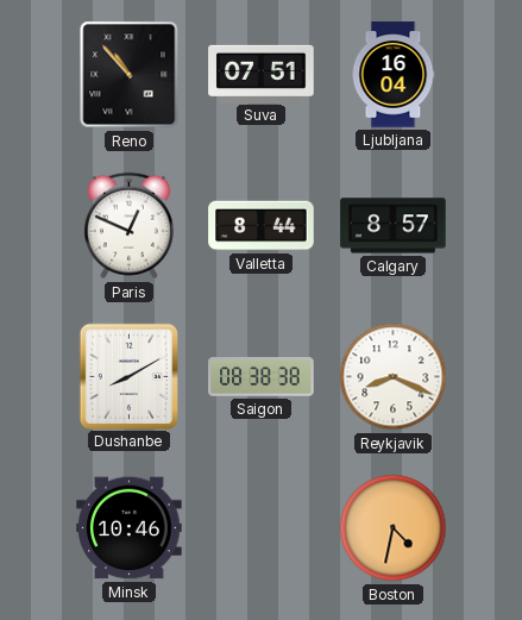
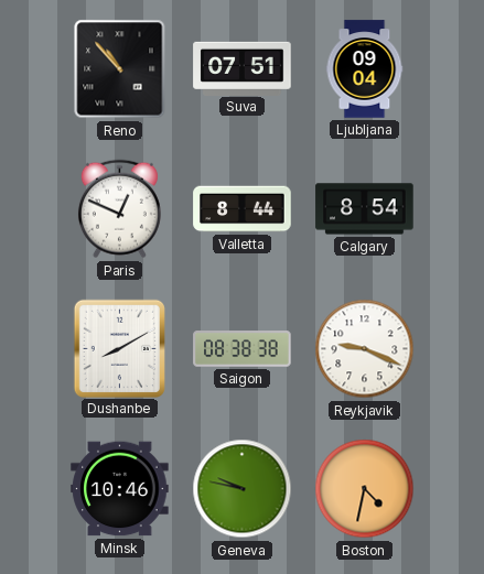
Ljubljana: 16:04 -> 09:04 (365, 69)
Calgary: 8:57 -> 8:54 (365, 209)
Reykjavik: 8:19 -> 9:19 (365, 349)
Geneva: none -> 9:47 (243, 489)
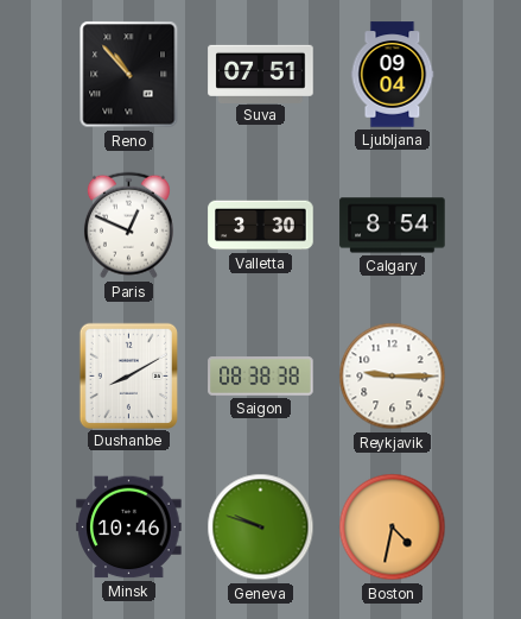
Valletta: 8:44 -> 3:30 (261, 226)
Reykjavik: 9:19 -> 9:15 (393, 377)
Geneva: 9:47 -> 9:48 (261, 528)
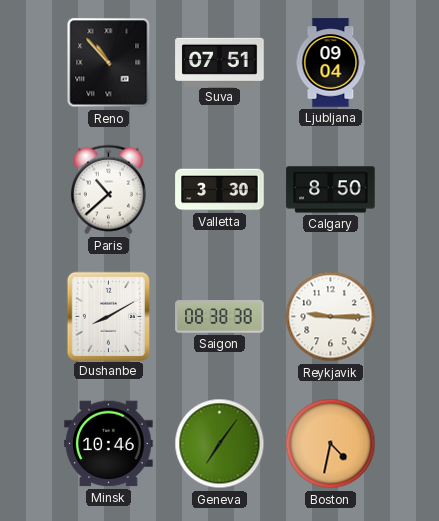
Paris: 12:49 -> 10:38 (108, 190)
Calgary: 8:54 -> 8:50 (331, 190)
Geneva: 9:48 -> 7:06 (220, 444)
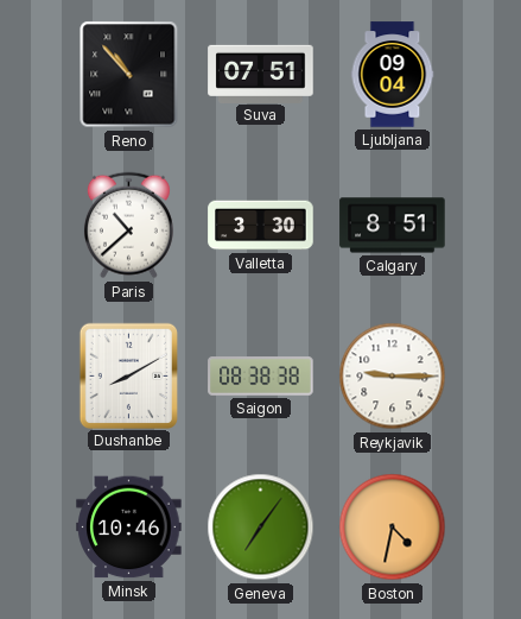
Calgary: 8:50 -> 8:51 (393, 226)
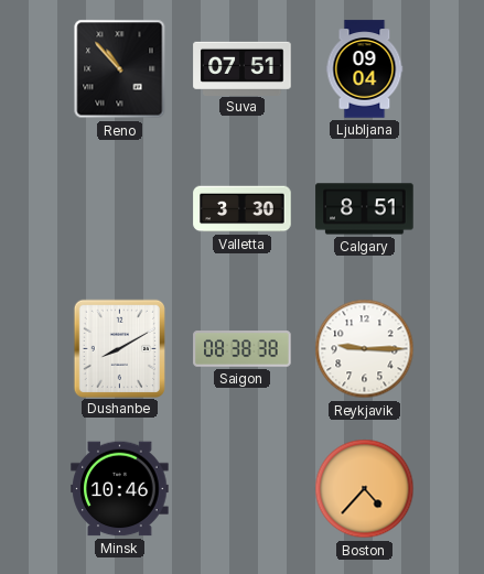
Paris: 10:38 -> none (128, 226)
Geneva: 7:06 -> none (261, 528)
Boston: 4:32 -> 4:37 (365, 489)
